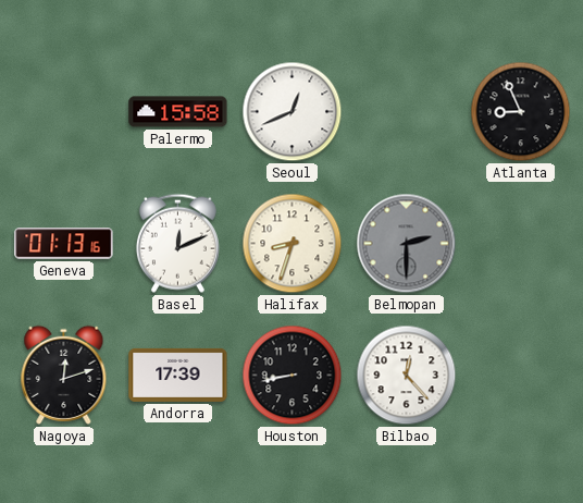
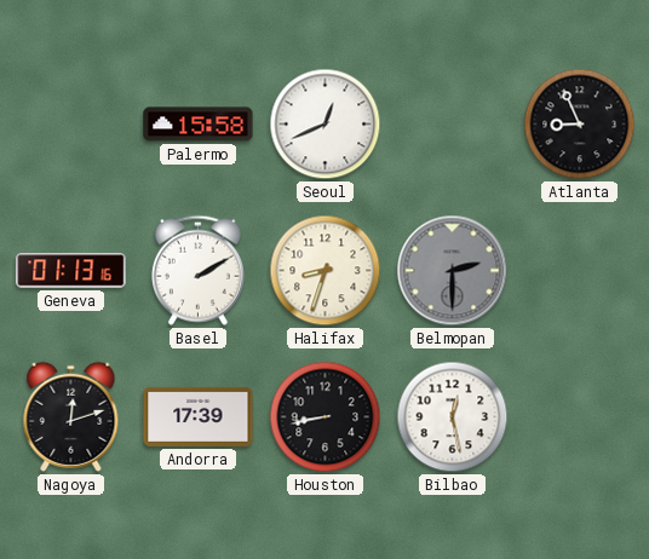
Basel: 12:11 -> 2:10 (197, 270)
Bilbao: 12:23 -> 12:28 (453, 417)
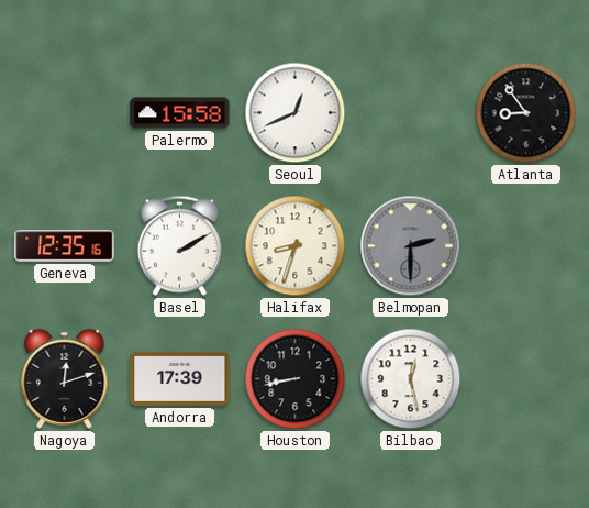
Atlanta: 8:56 -> 8:54 (526, 113)
Geneva: 01:13 -> 12:35 (65, 246)
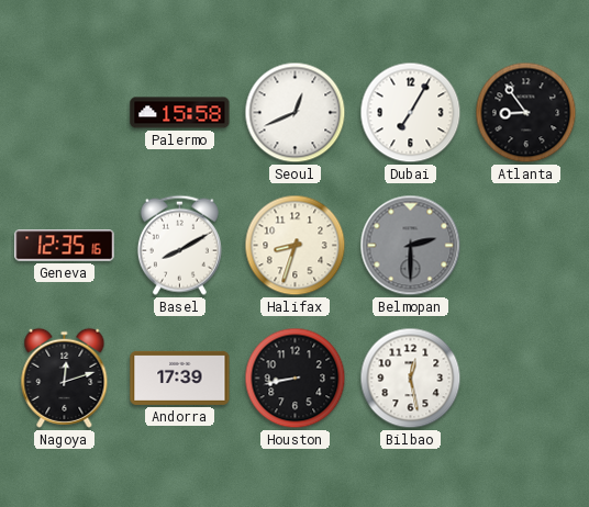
Dubai: none -> 7:05 (411, 113)
Basel: 2:10 -> 8:10 (179, 245)
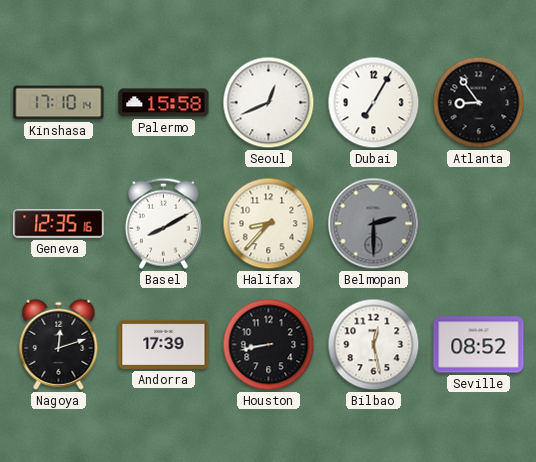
Kinshasa: none -> 17:10 (59, 103)
Halifax: 8:33 -> 8:37 (269, 224)
Seville: none -> 08:52 (479, 345)
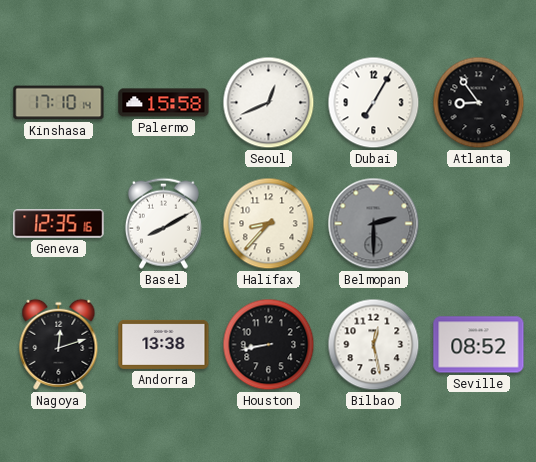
Andorra: 17:39 -> 13:38 (164, 344)
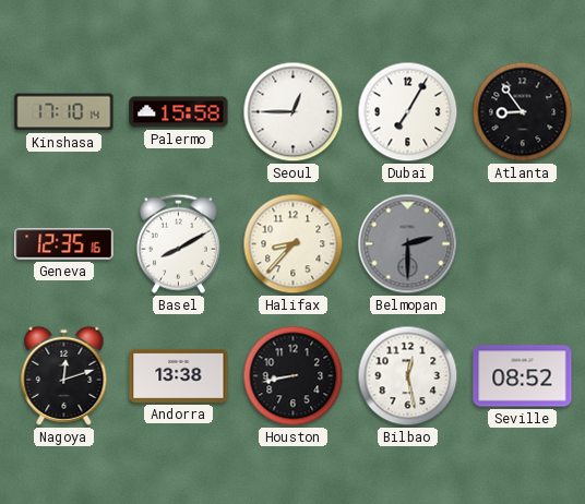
Seoul: 12:41 -> 12:45 (294, 112)
